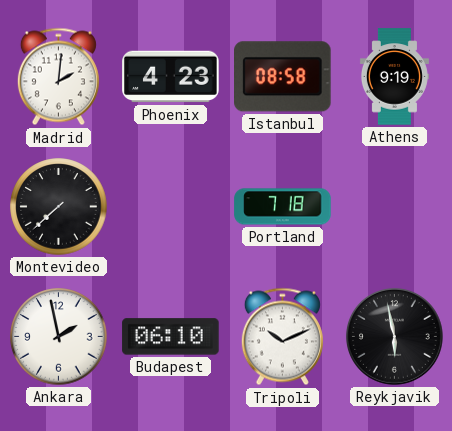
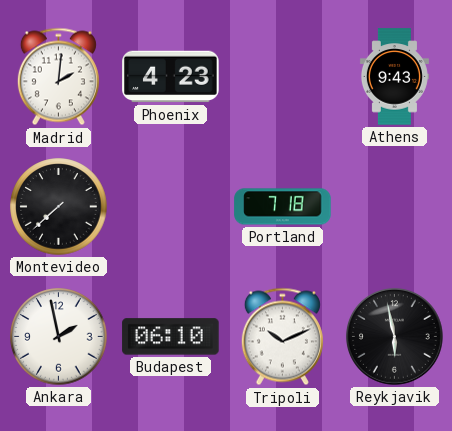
Istanbul: 08:58 -> none (283, 77)
Athens: 9:19 -> 9:43 (394, 77)
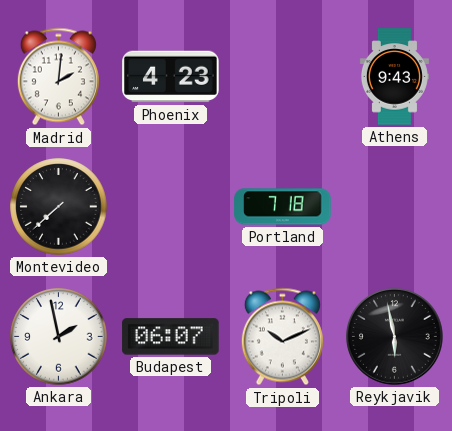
Budapest: 06:10 -> 06:07 (171, 337)
